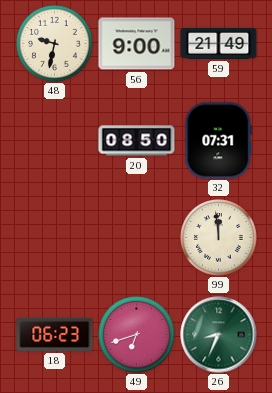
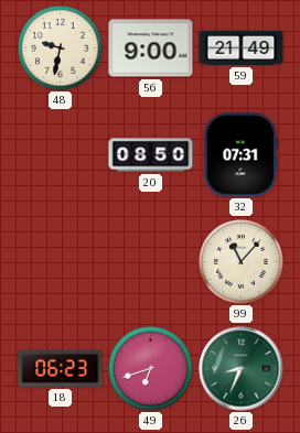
99: 11:59 -> 11:07 (242, 262)
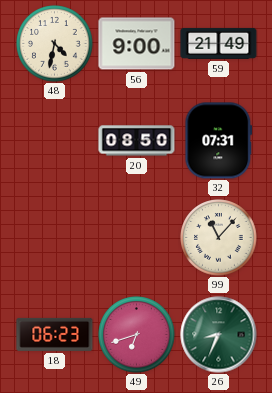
48: 9:32 -> 4:32 (55, 44)
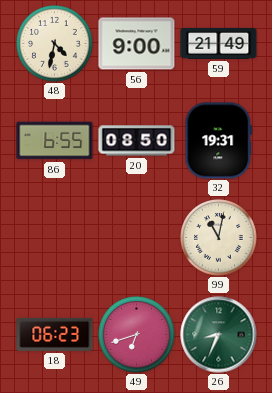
86: none -> 6:55 (55, 141)
32: 07:31 -> 19:31 (219, 141)
99: 11:07 -> 11:02 (219, 238)
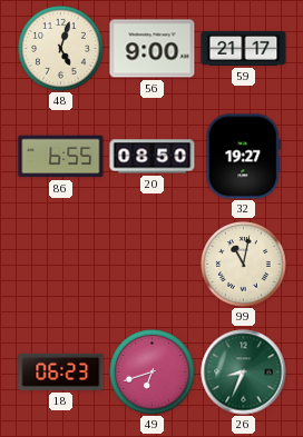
48: 4:32 -> 5:03 (61, 49)
59: 21:49 -> 21:17 (244, 48)
32: 19:31 -> 19:27 (244, 157)
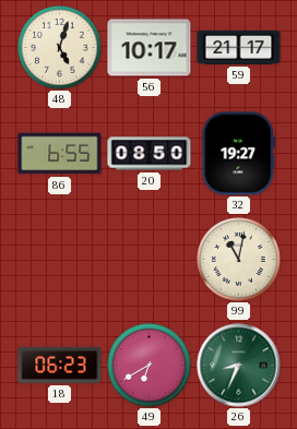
56: 9:00 -> 10:17 (150, 48)
49: 6:42 -> 6:40 (150, 366)
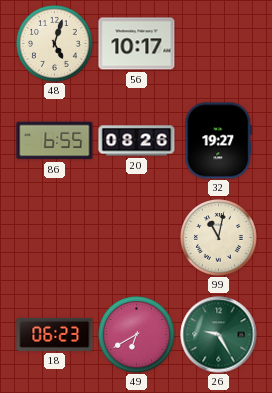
59: 21:17 -> none (239, 47)
20: 08:50 -> 08:26 (137, 141)
26: 8:34 -> 9:25 (219, 335)
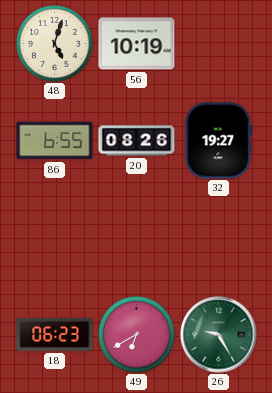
56: 10:17 -> 10:19 (137, 44)
99: 11:02 -> none (219, 238)
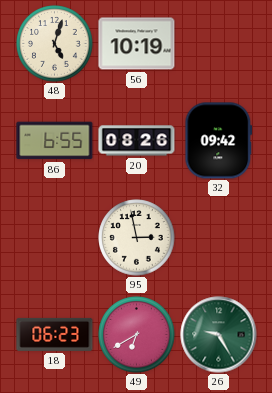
32: 19:27 -> 09:42 (219, 141)
95: none -> 2:58 (137, 238)
